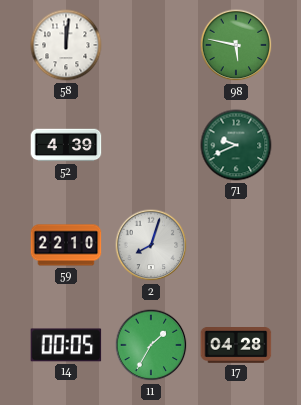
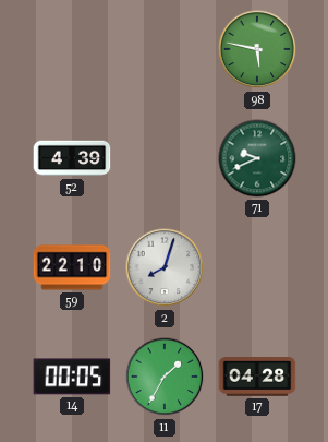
58: 12:01 -> none (66, 45)
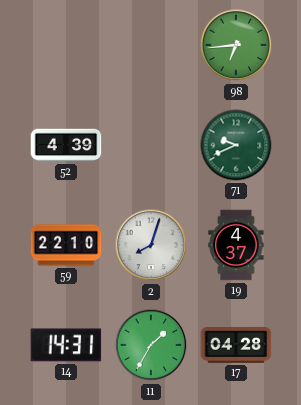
98: 5:47 -> 6:44 (236, 45)
19: none -> 4:37 (236, 245)
14: 00:05 -> 14:31 (66, 345)
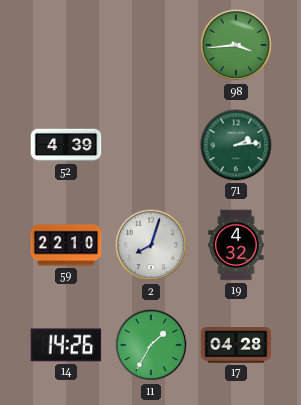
98: 6:44 -> 3:44 (236, 45)
71: 9:41 -> 2:14 (236, 145)
19: 4:37 -> 4:32 (236, 245)
14: 14:31 -> 14:26 (66, 345)
